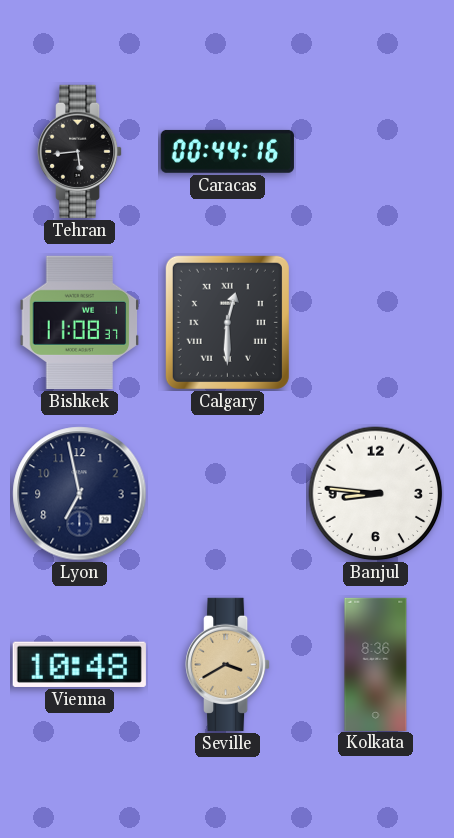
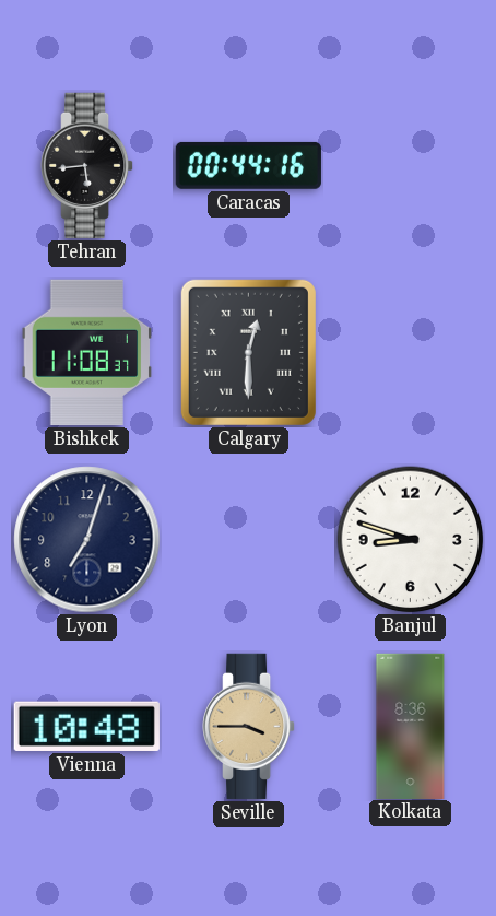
Lyon: 6:58 -> 7:03 (87, 540)
Banjul: 8:46 -> 8:48 (411, 540)
Seville: 3:40 -> 3:45 (250, 726)
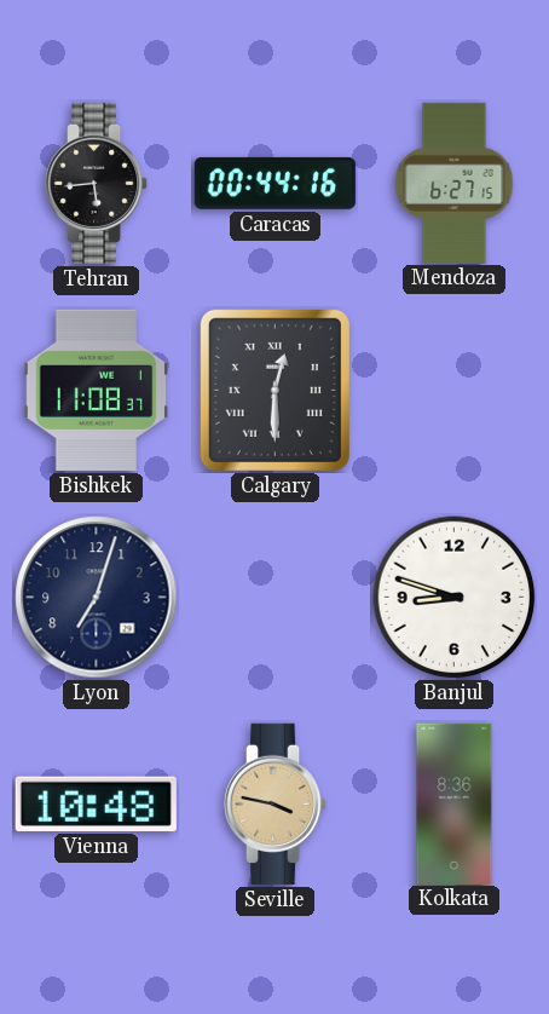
Mendoza: none -> 6:27 (455, 183)
Seville: 3:45 -> 3:47 (277, 803)
